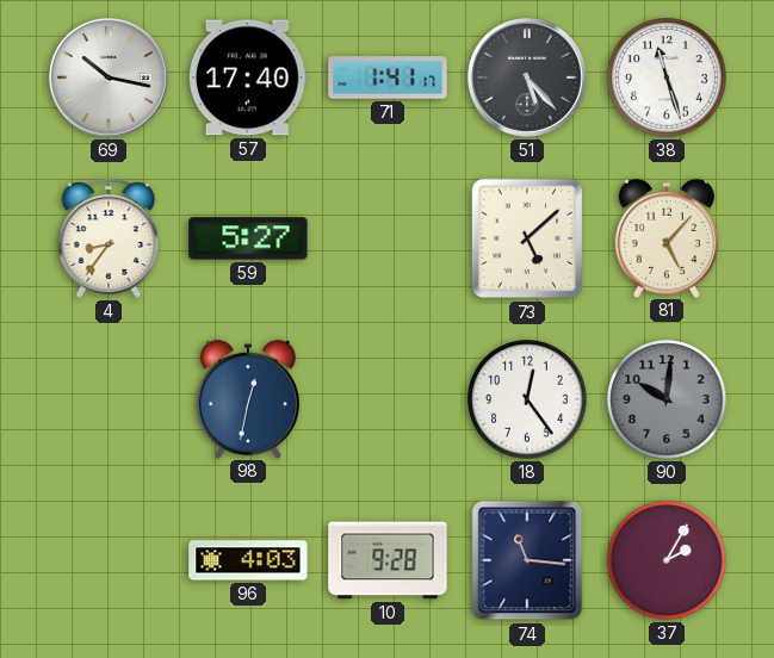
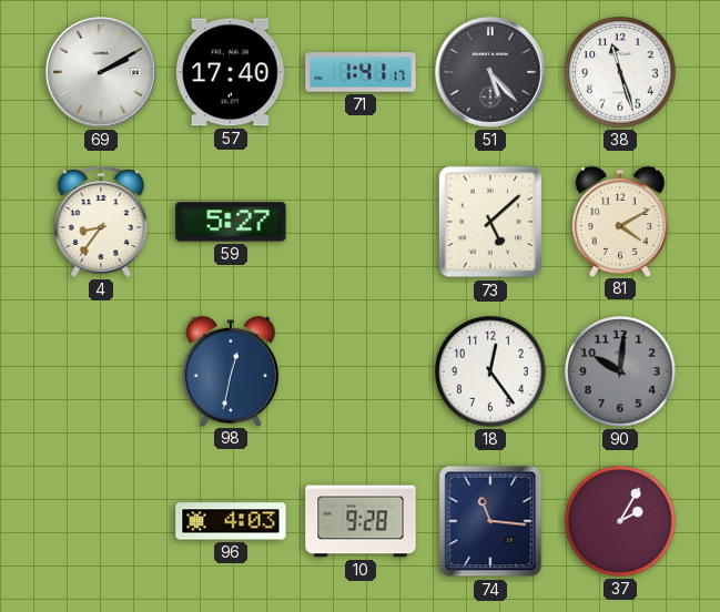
69: 10:17 -> 2:10 (101, 72)
81: 5:07 -> 4:10 (620, 221)
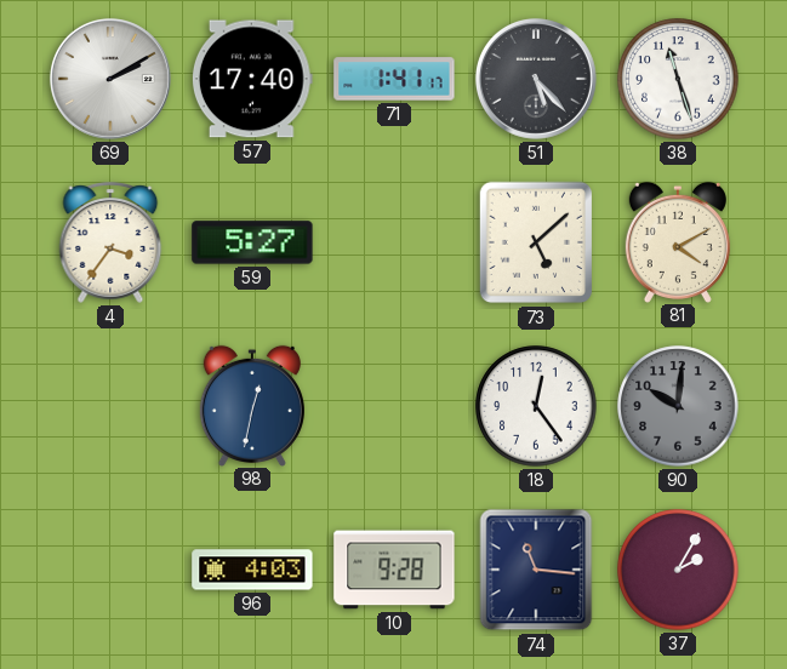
4: 8:36 -> 3:36 (110, 242)
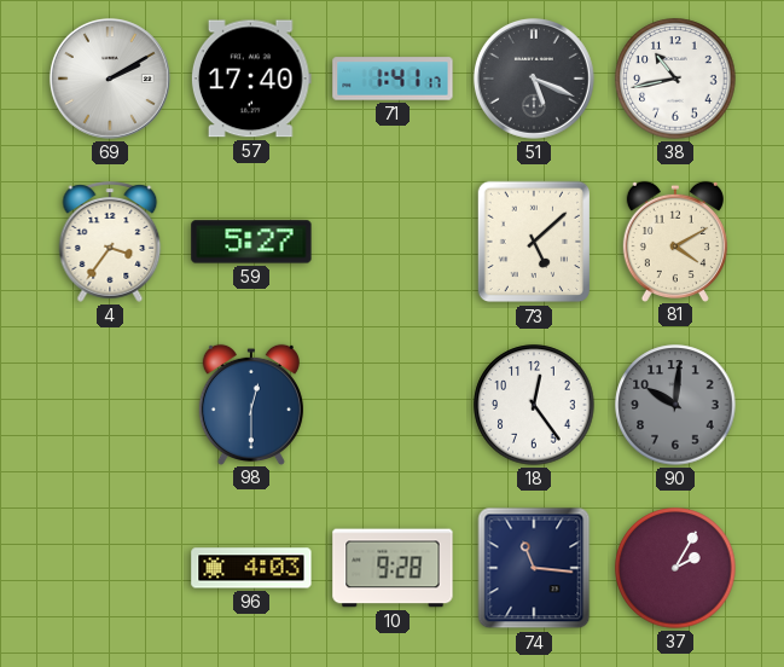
51: 5:23 -> 5:19 (534, 79)
38: 11:27 -> 10:43 (675, 79)
98: 12:32 -> 12:30 (251, 404)
